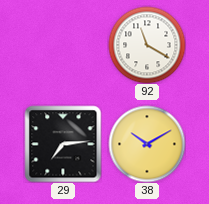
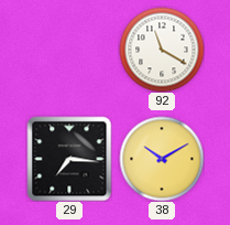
29: 7:14 -> 7:16 (69, 159)
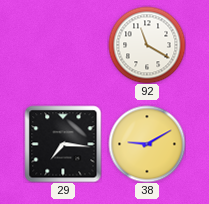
38: 10:10 -> 9:10 (147, 144)
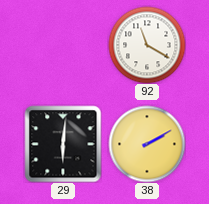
29: 7:16 -> 6:01 (63, 144)
38: 9:10 -> 2:10 (147, 144)
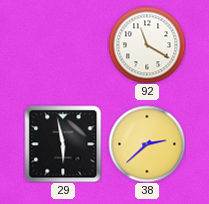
29: 6:01 -> 5:58 (63, 144)
38: 2:10 -> 2:38 (147, 144)
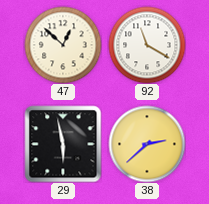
47: none -> 12:52 (63, 45)
